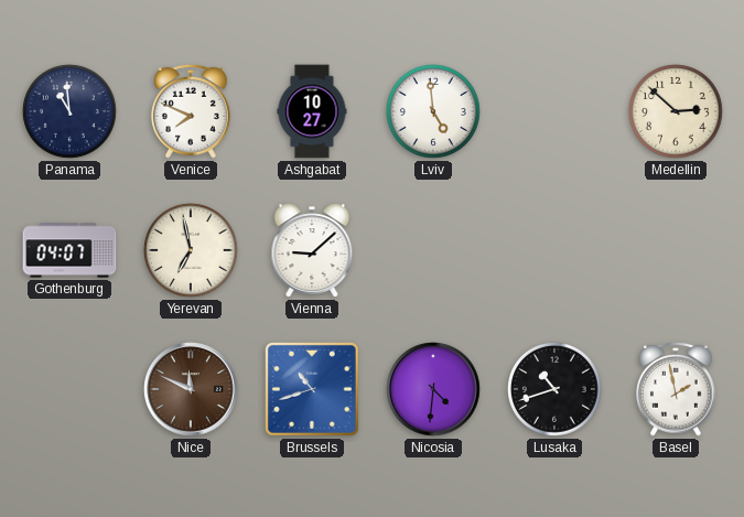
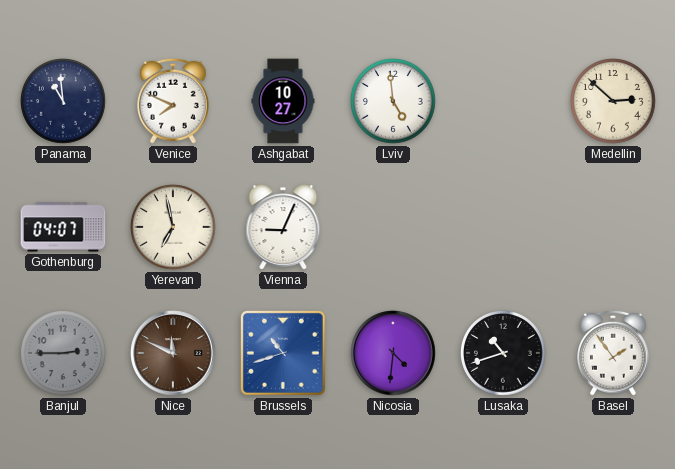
Vienna: 9:08 -> 9:04 (283, 227)
Banjul: none -> 2:45 (64, 354)
Basel: 1:58 -> 1:54 (614, 353)
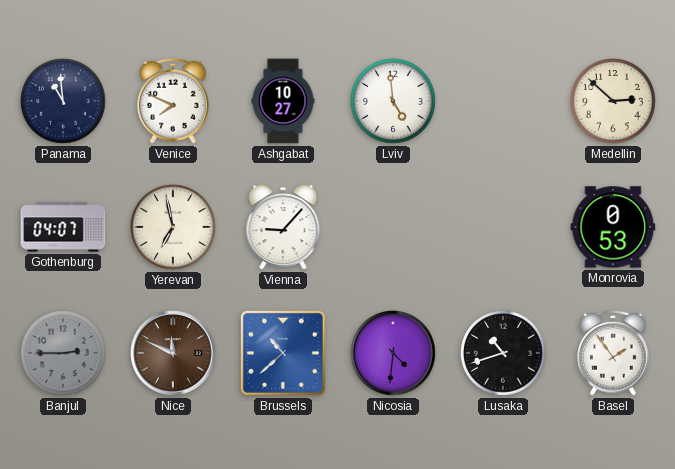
Vienna: 9:04 -> 9:07 (283, 227)
Monrovia: none -> 0:53 (613, 227)
Brussels: 10:42 -> 10:38 (283, 353)
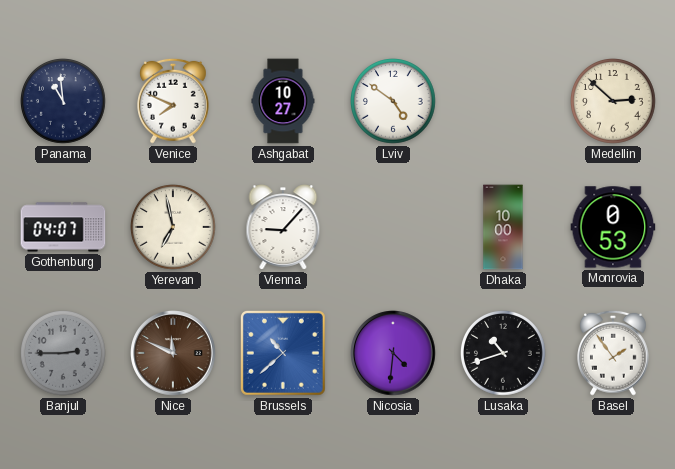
Lviv: 4:59 -> 4:51 (394, 102)
Dhaka: none -> 10:00 (503, 227)
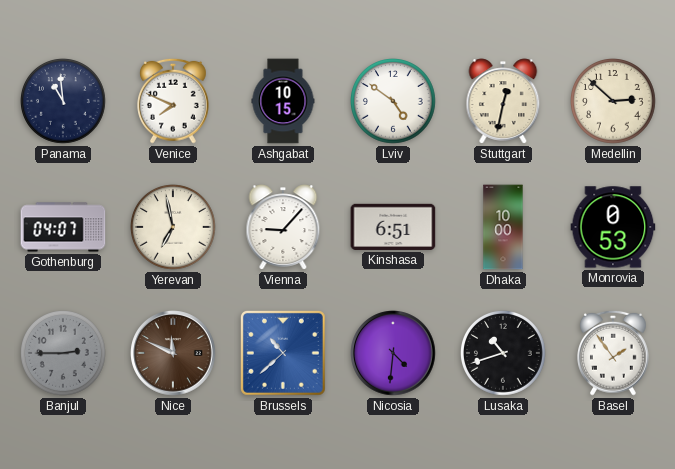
Ashgabat: 10:27 -> 10:15 (283, 101)
Stuttgart: none -> 12:32 (503, 101)
Kinshasa: none -> 6:51 (393, 227)
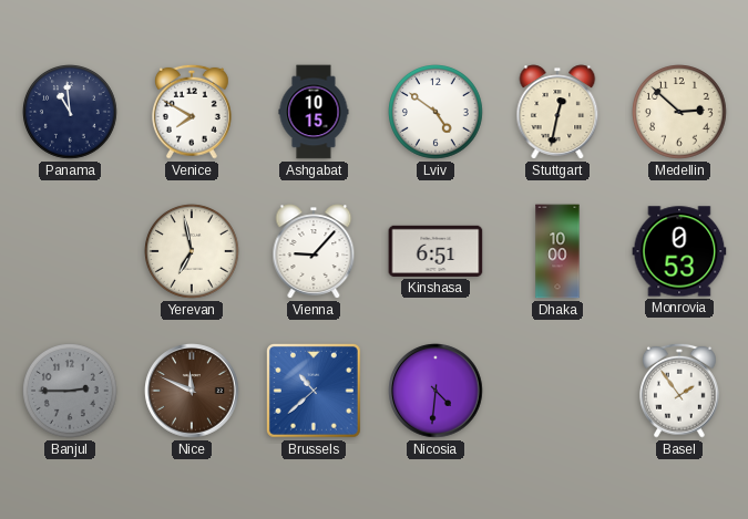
Venice: 7:49 -> 7:50 (193, 112)
Gothenburg: 04:07 -> none (63, 227)
Lusaka: 10:42 -> none (504, 354)
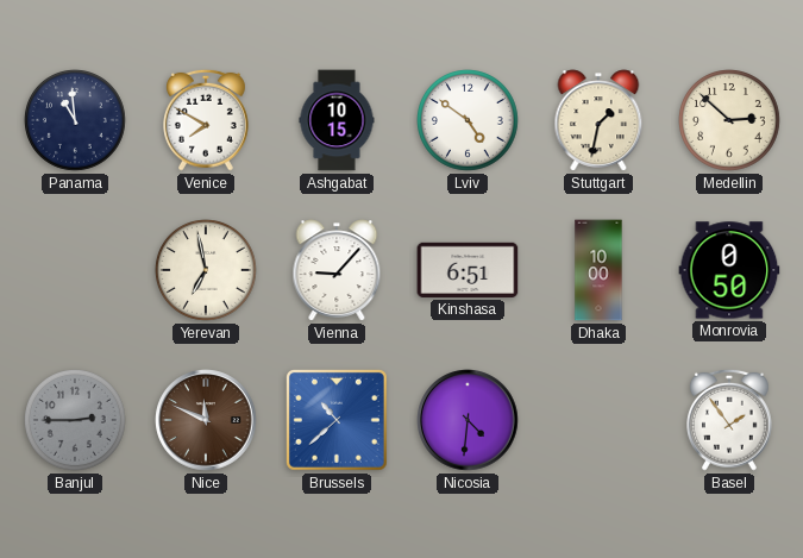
Stuttgart: 12:32 -> 1:32 (598, 120)
Monrovia: 0:53 -> 0:50 (729, 270)
